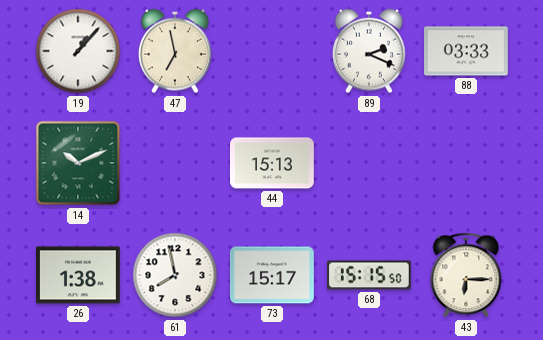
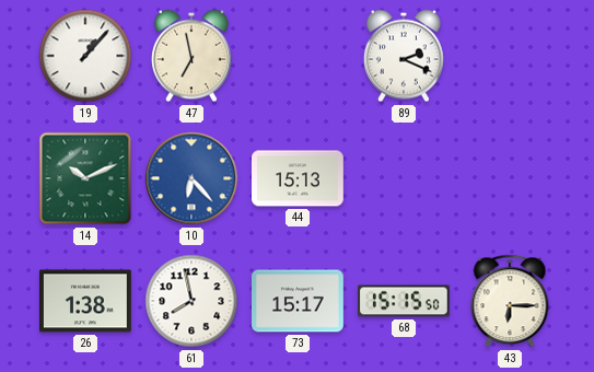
88: 03:33 -> none (467, 51)
10: none -> 6:23 (191, 178)
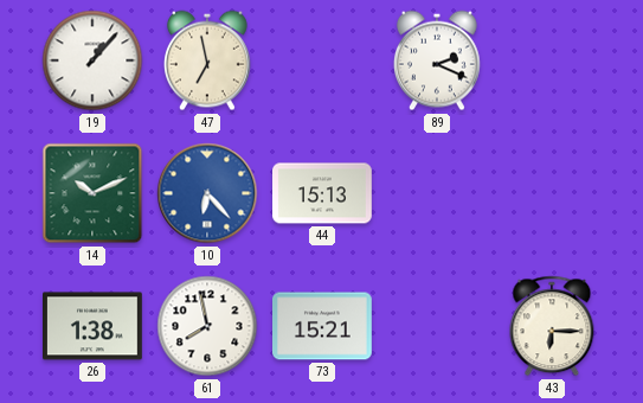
73: 15:17 -> 15:21 (323, 326)
68: 15:15 -> none (405, 301)
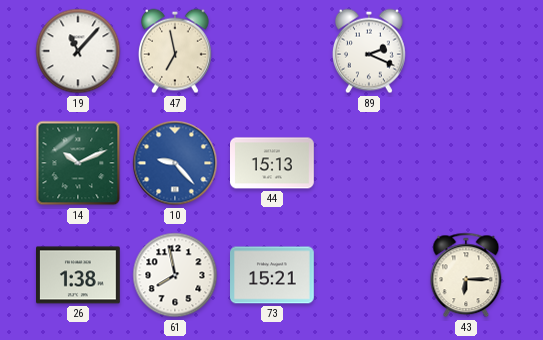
19: 1:07 -> 11:07 (78, 51)
10: 6:23 -> 9:23 (175, 163)
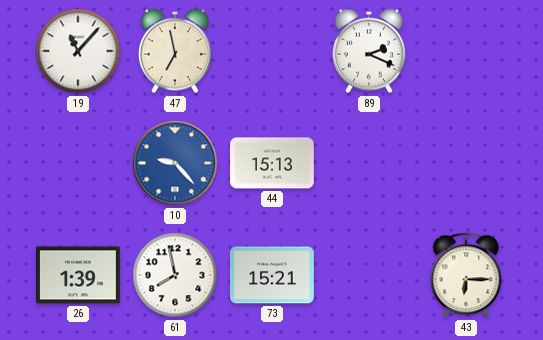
14: 10:11 -> none (78, 163)
26: 1:38 -> 1:39 (79, 275)
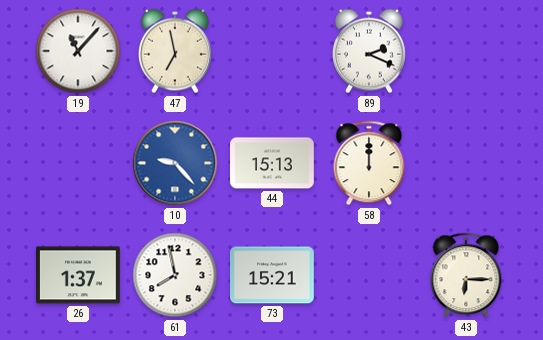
58: none -> 12:00 (369, 163)
26: 1:39 -> 1:37 (79, 275)
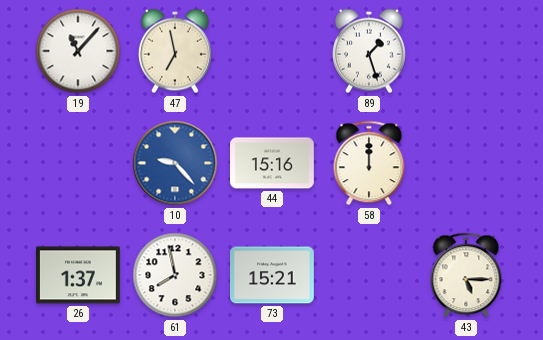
89: 2:19 -> 1:27 (369, 51)
44: 15:13 -> 15:16 (273, 163)
43: 6:15 -> 5:15 (466, 275)
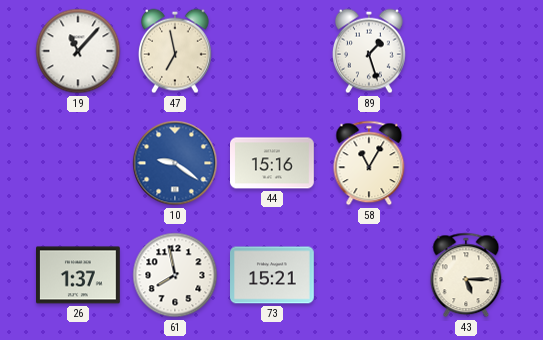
10: 9:23 -> 9:21 (175, 163)
58: 12:00 -> 11:05 (369, 163)
